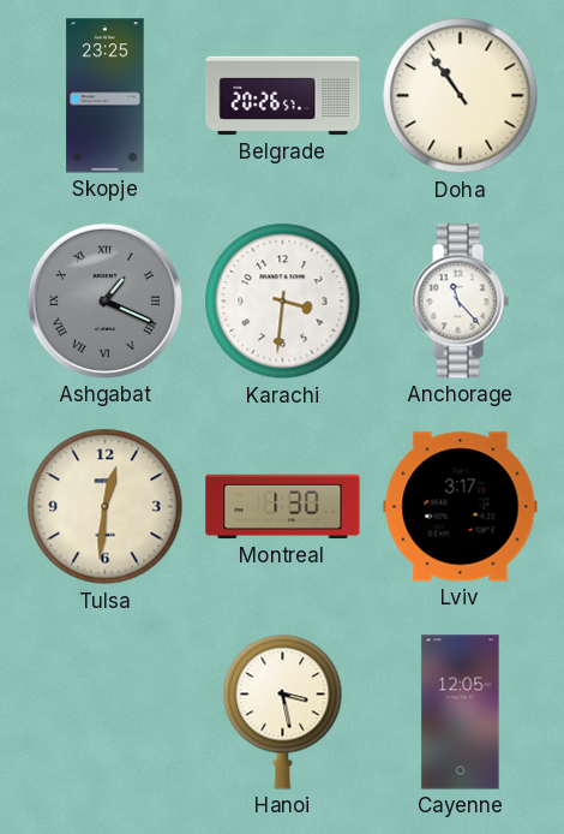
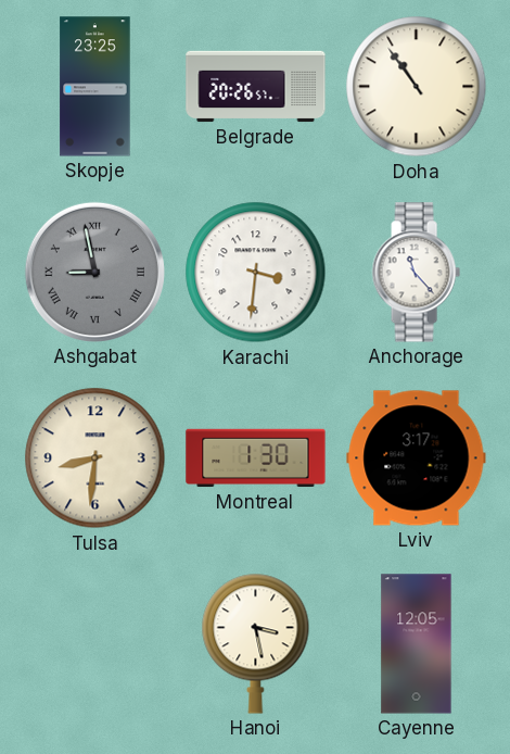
Ashgabat: 1:19 -> 8:58 (94, 272)
Tulsa: 12:31 -> 8:31 (95, 458)
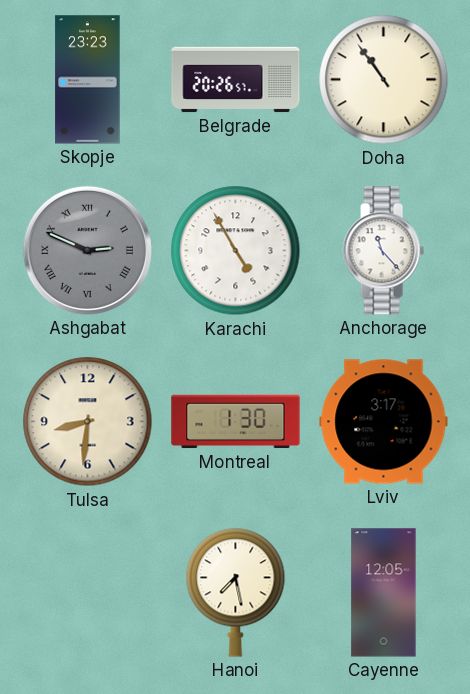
Skopje: 23:25 -> 23:23 (88, 80)
Ashgabat: 8:58 -> 2:49 (87, 250)
Karachi: 3:31 -> 4:55 (236, 251)
Hanoi: 3:28 -> 7:28 (236, 592)
